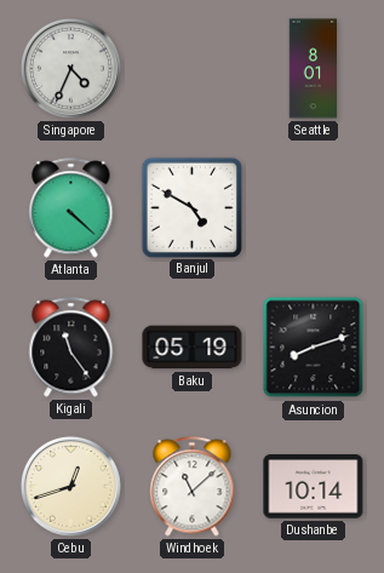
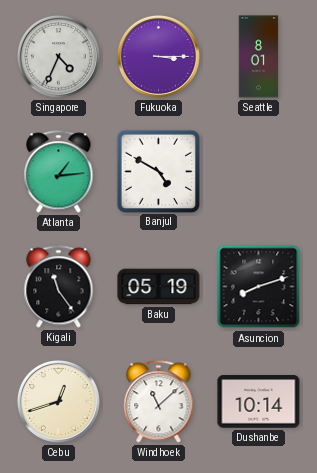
Fukuoka: none -> 3:15 (158, 56)
Atlanta: 4:22 -> 1:14 (59, 172)
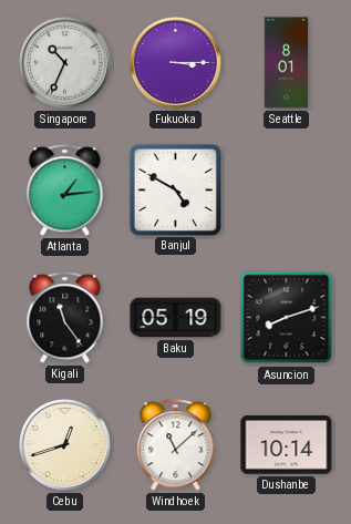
Singapore: 4:34 -> 10:34 (64, 62)
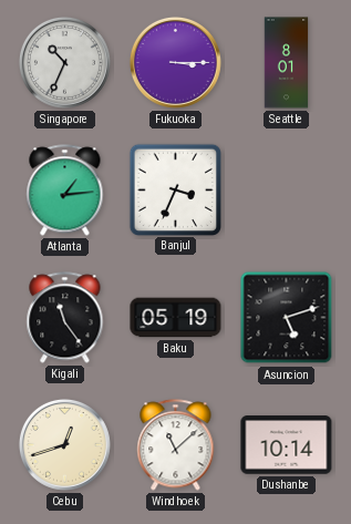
Banjul: 4:50 -> 3:34 (175, 189)
Asuncion: 8:12 -> 5:12 (287, 318)
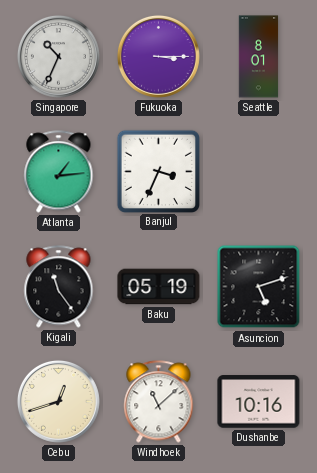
Dushanbe: 10:14 -> 10:16 (259, 402)
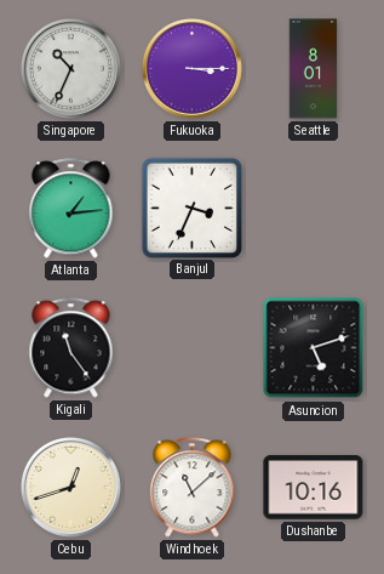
Baku: 05:19 -> none (159, 287)
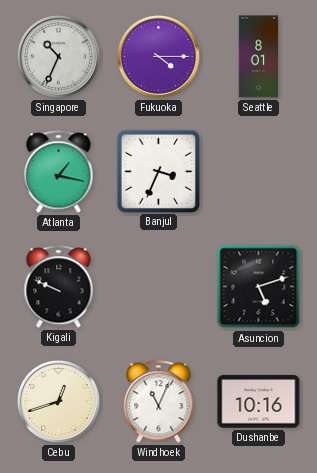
Fukuoka: 3:15 -> 4:15 (158, 56)
Atlanta: 1:14 -> 1:17 (59, 172)
Kigali: 11:24 -> 9:49 (59, 287)
Windhoek: 11:08 -> 11:04 (159, 402)
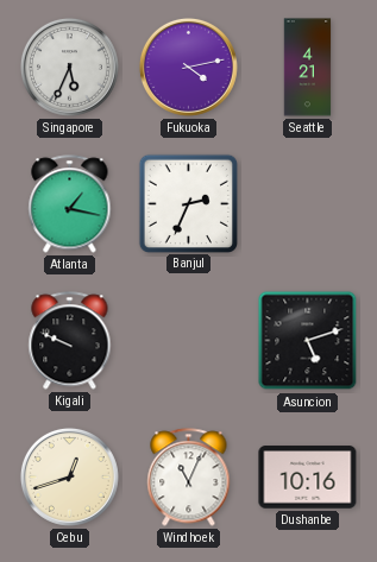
Singapore: 10:34 -> 5:34 (69, 67)
Fukuoka: 4:15 -> 4:13 (188, 67)
Seattle: 8:01 -> 4:21 (308, 68)
Banjul: 3:34 -> 2:34 (188, 203)
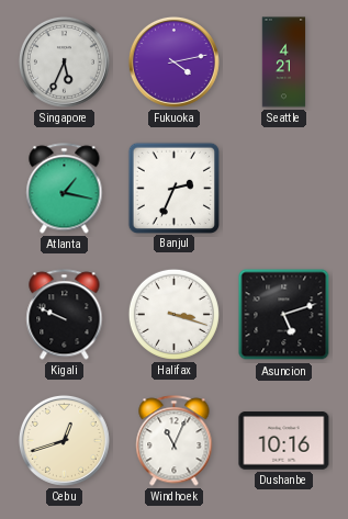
Halifax: none -> 3:18 (173, 314)
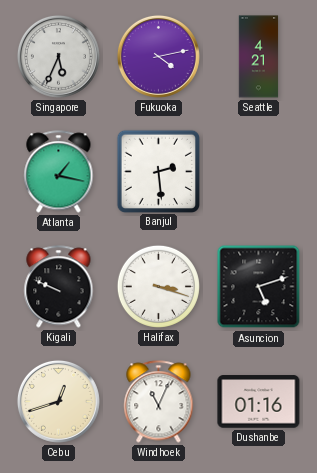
Banjul: 2:34 -> 2:29 (158, 171)
Dushanbe: 10:16 -> 01:16 (259, 402)
